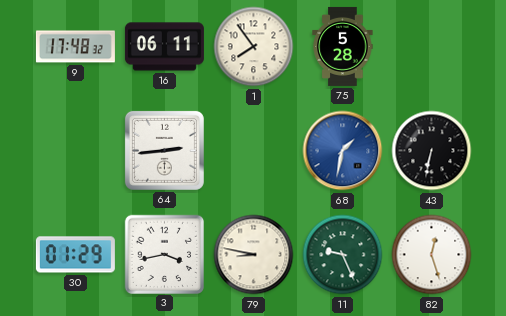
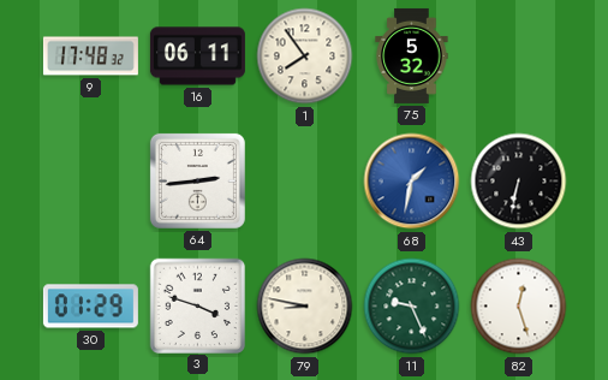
75: 5:28 -> 5:32 (412, 55)
3: 3:43 -> 3:48 (197, 305)
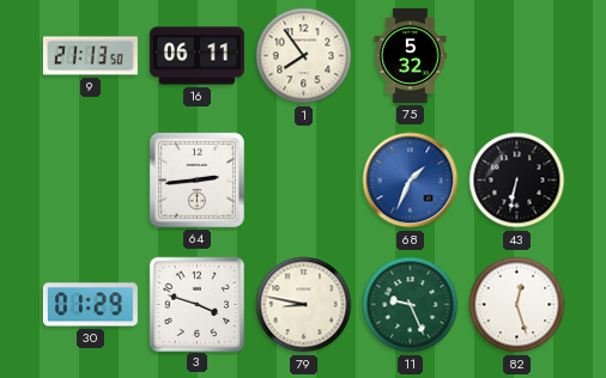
9: 17:48 -> 21:13 (90, 56)
68: 1:32 -> 1:34 (411, 181)
